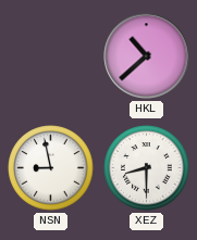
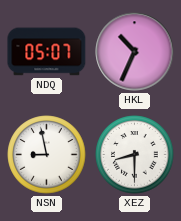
NDQ: none -> 05:07 (47, 52)
HKL: 10:38 -> 10:34 (135, 52)
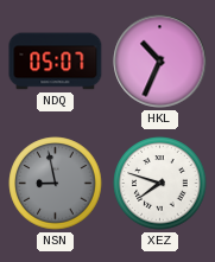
NSN dial: white -> grey (56, 184)
XEZ: 8:30 -> 7:48 (160, 184)
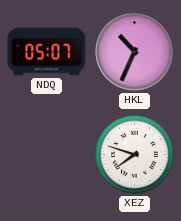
NSN: 8:58 -> none (56, 184)
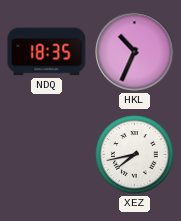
NDQ: 05:07 -> 18:35 (47, 52)
XEZ: 7:48 -> 7:43 (135, 155)
